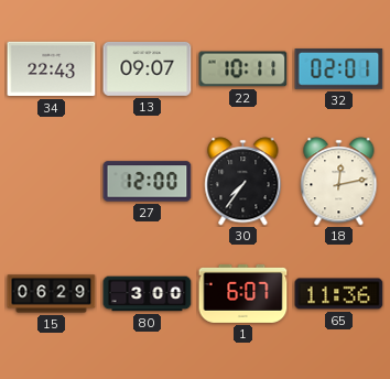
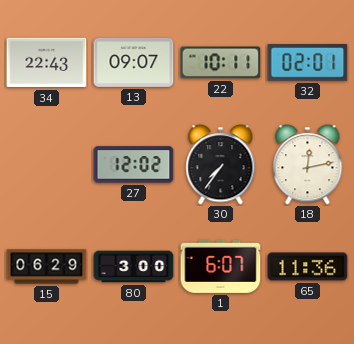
27: 12:00 -> 12:02 (134, 165)
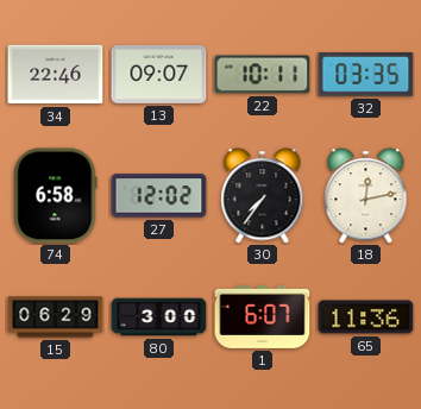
34: 22:43 -> 22:46 (56, 75)
32: 02:01 -> 03:35 (366, 75)
74: none -> 6:58 (56, 196)
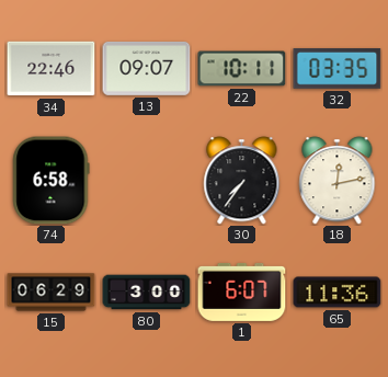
27: 12:02 -> none (159, 196)
